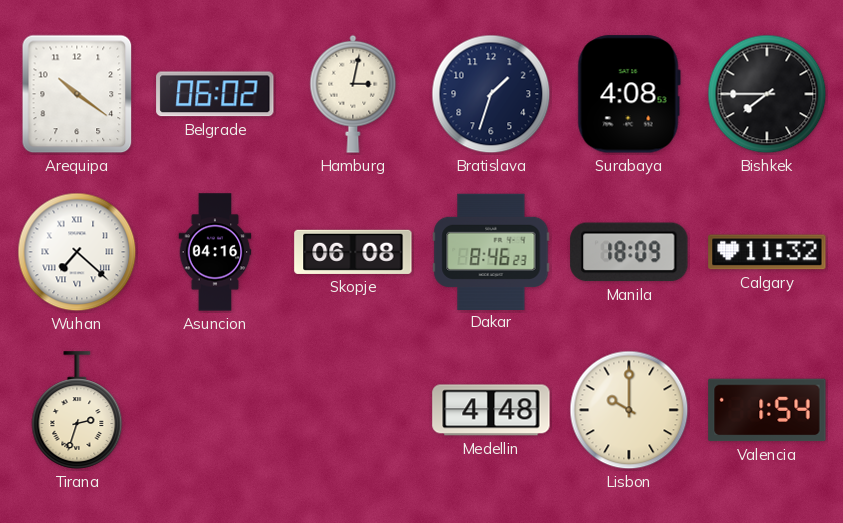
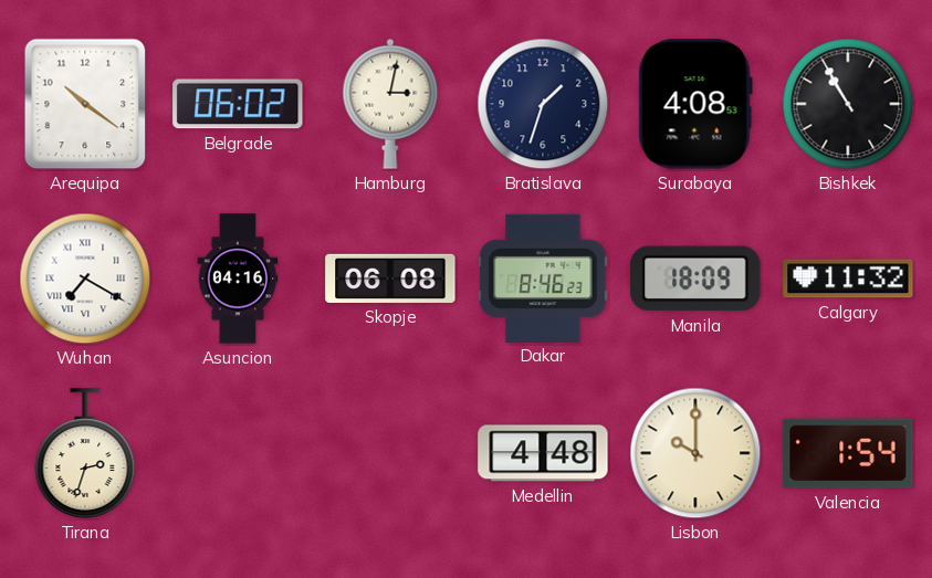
Bishkek: 7:45 -> 10:55 (848, 104)
Wuhan: 7:22 -> 7:20 (85, 279)
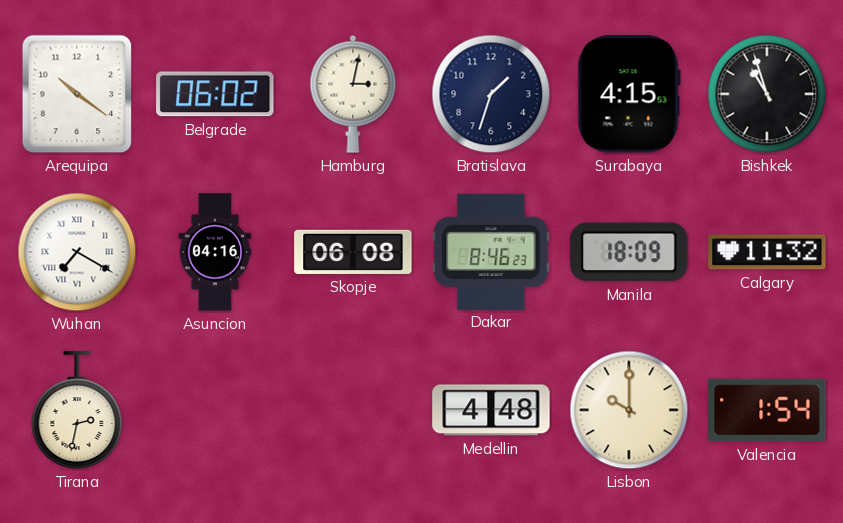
Surabaya: 4:08 -> 4:15 (629, 94)
Bishkek: 10:55 -> 10:57 (767, 94)
Tirana: 2:33 -> 2:32 (77, 410)
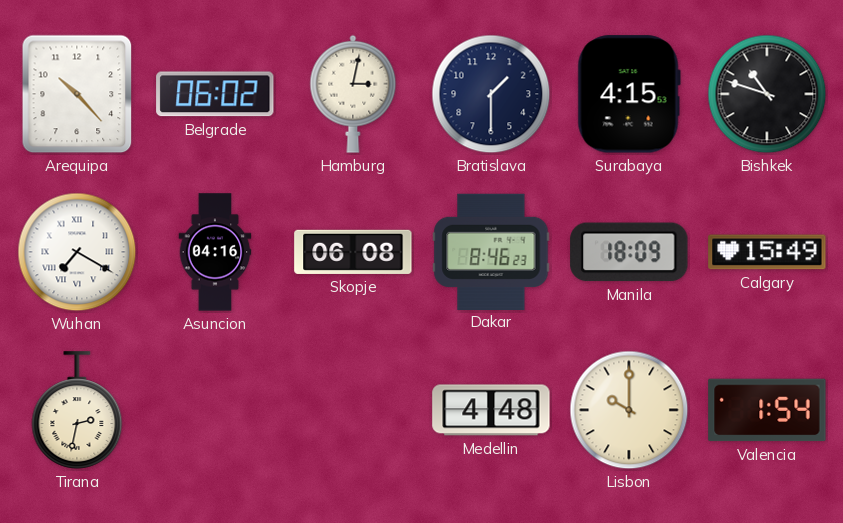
Arequipa: 10:21 -> 10:23 (77, 94)
Bratislava: 1:33 -> 1:30 (491, 94)
Bishkek: 10:57 -> 10:48 (767, 94)
Calgary: 11:32 -> 15:49 (767, 252)
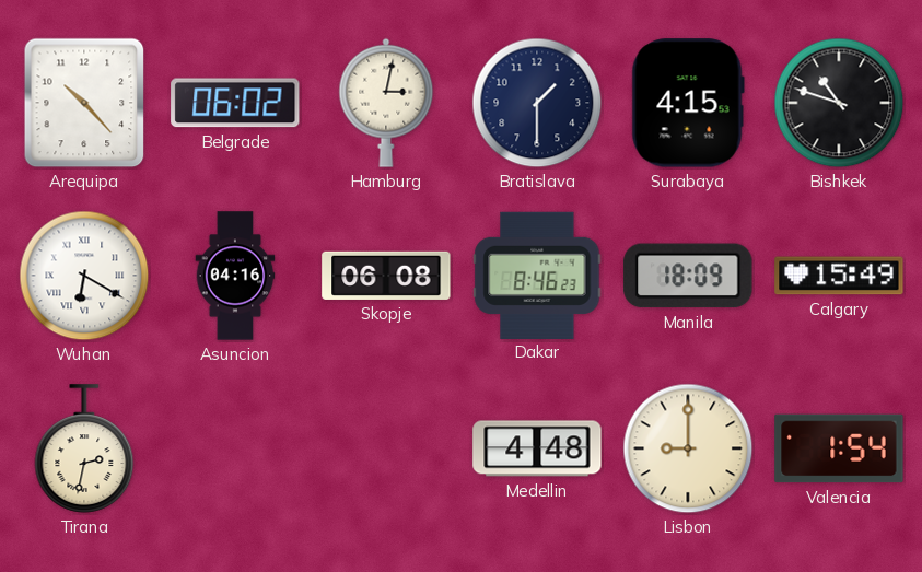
Wuhan: 7:20 -> 6:20 (84, 276)
Lisbon: 10:00 -> 9:00 (688, 448)
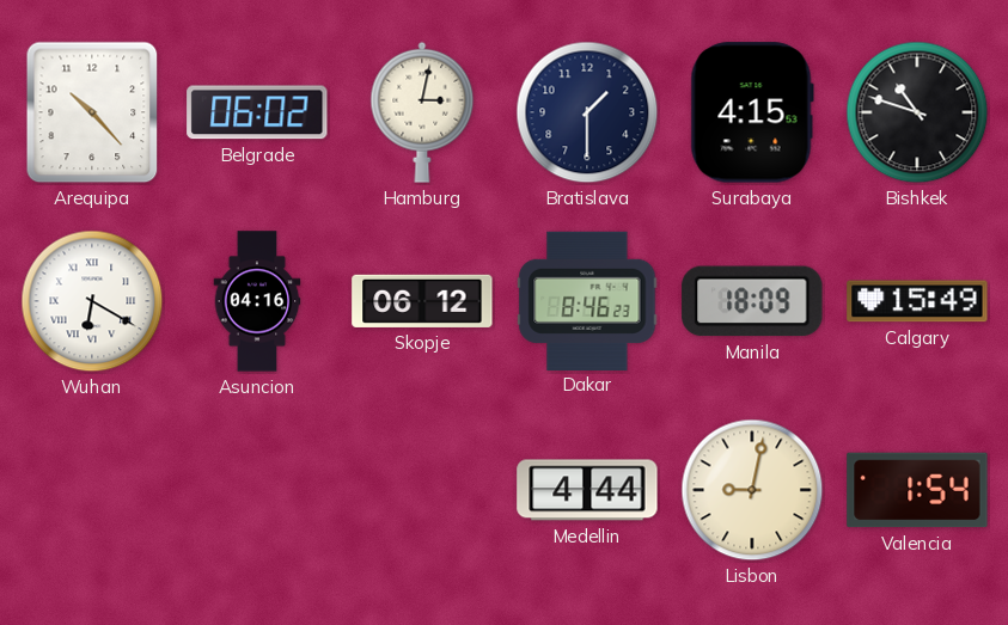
Skopje: 06:08 -> 06:12 (422, 301)
Tirana: 2:32 -> none (84, 448)
Medellin: 4:48 -> 4:44 (587, 490)
Lisbon: 9:00 -> 9:02 (752, 490)
